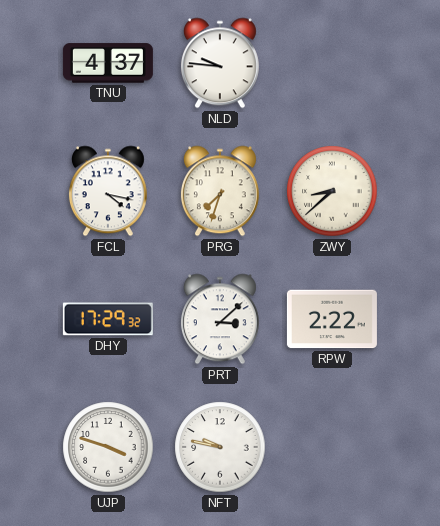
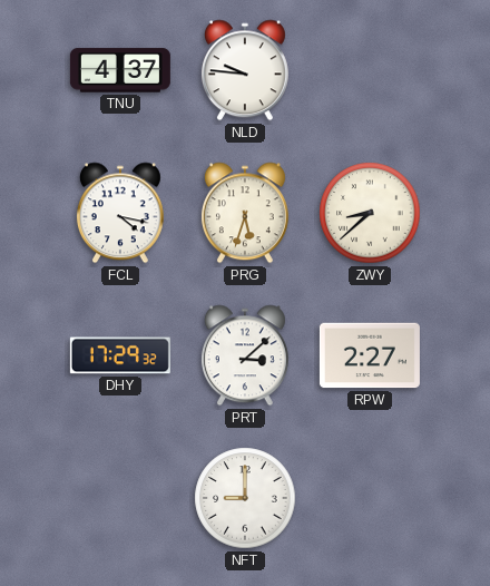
PRG: 7:33 -> 5:33 (245, 213)
RPW: 2:22 -> 2:27 (370, 355)
UJP: 3:48 -> none (108, 447)
NFT: 9:47 -> 9:00 (245, 498)
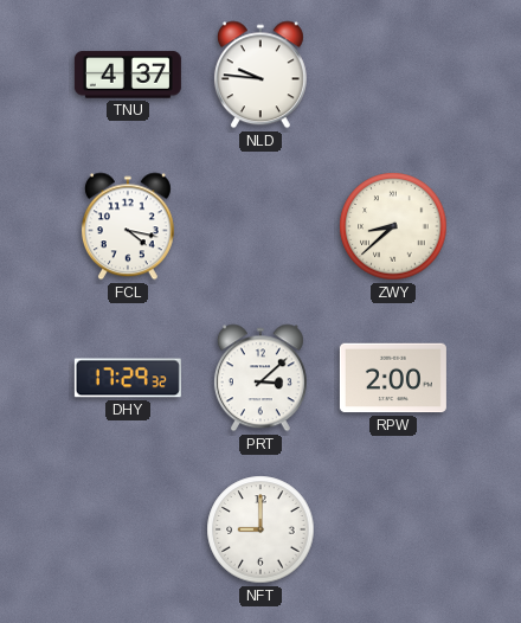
PRG: 5:33 -> none (245, 213)
RPW: 2:27 -> 2:00 (393, 378)
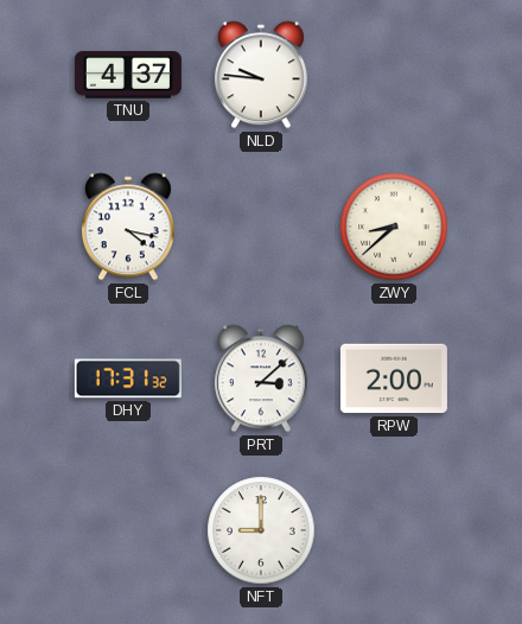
DHY: 17:29 -> 17:31 (128, 378)
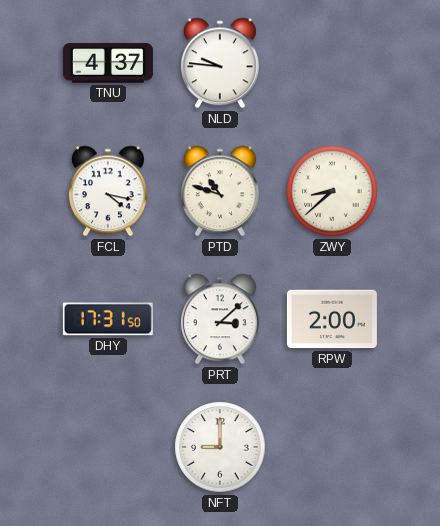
PTD: none -> 10:48 (220, 191)
DHY: 17:31:32 -> 17:31:50 (108, 319)
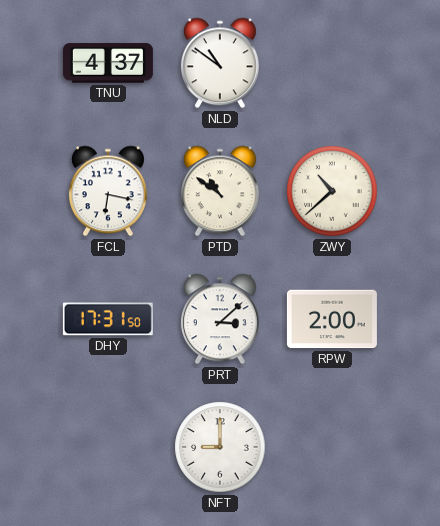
NLD: 9:46 -> 10:51 (220, 63)
FCL: 4:17 -> 6:17 (108, 191)
PTD: 10:48 -> 10:51 (220, 191)
ZWY: 8:38 -> 10:38 (332, 191)
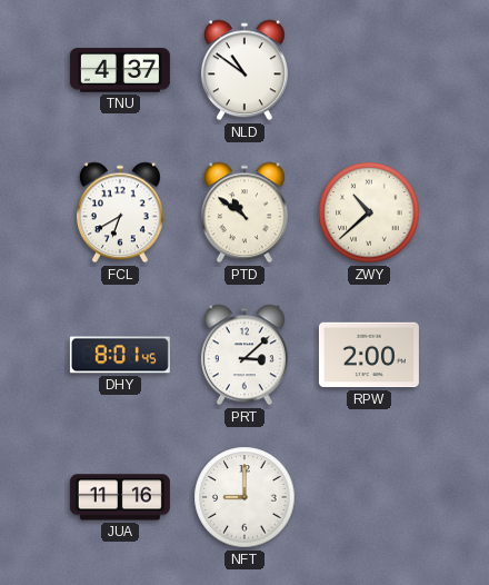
FCL: 6:17 -> 6:40 (120, 212)
DHY: 17:31 -> 8:01 (120, 355)
JUA: none -> 11:16 (120, 497)
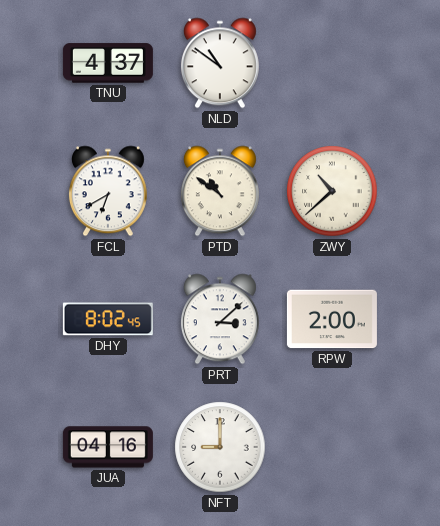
DHY: 8:01 -> 8:02 (108, 319)
JUA: 11:16 -> 04:16 (108, 447)
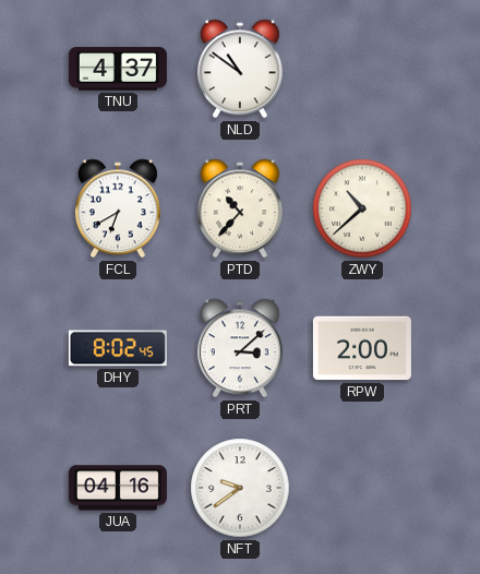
PTD: 10:51 -> 10:37 (240, 208)
NFT: 9:00 -> 9:39 (240, 488)
